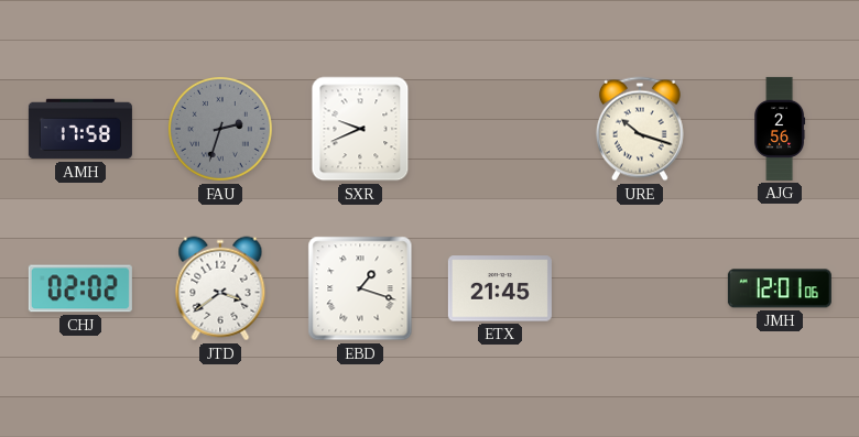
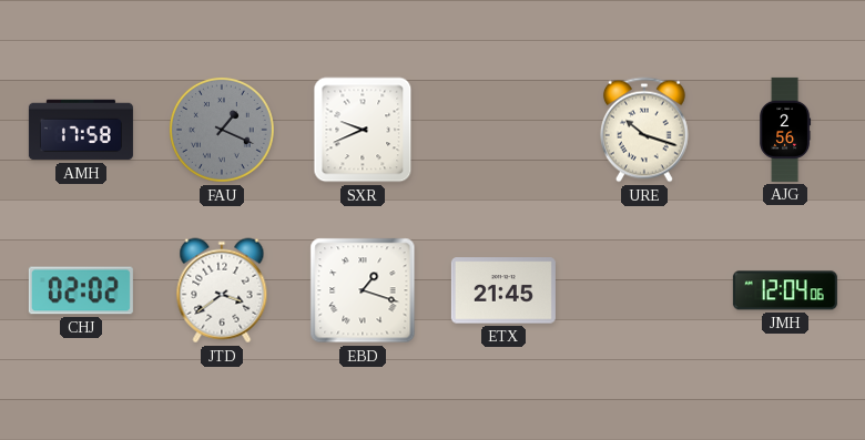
FAU: 2:33 -> 1:19 (222, 130)
JMH: 12:01 -> 12:04 (785, 290)
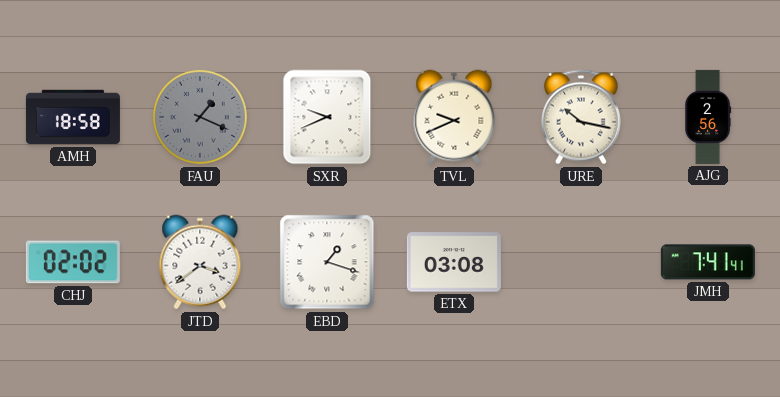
AMH: 17:58 -> 18:58 (73, 117)
TVL: none -> 9:41 (454, 117)
URE: 10:18 -> 10:17 (581, 117)
ETX: 21:45 -> 03:08 (454, 262)
JMH: 12:04 -> 7:41 (708, 262)
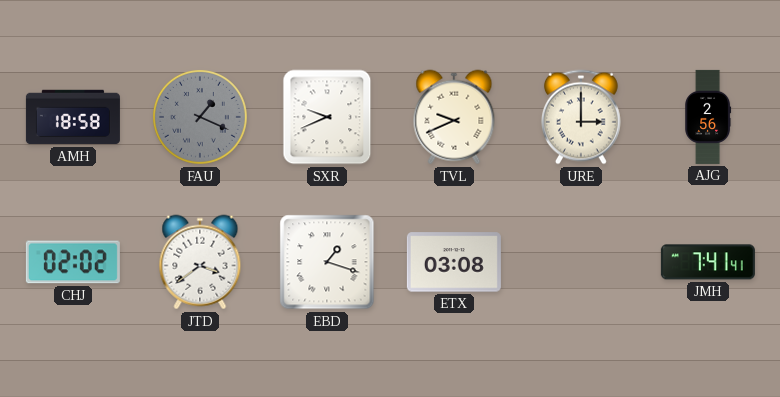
URE: 10:17 -> 3:00 (581, 117)
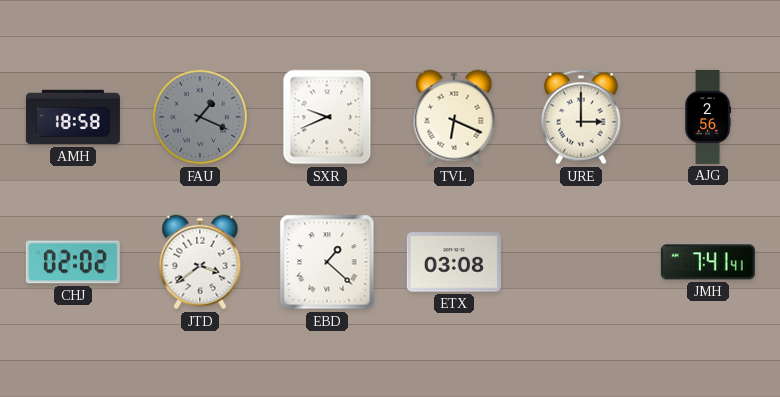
TVL: 9:41 -> 6:19 (454, 117)
EBD: 1:18 -> 1:22 (327, 262)
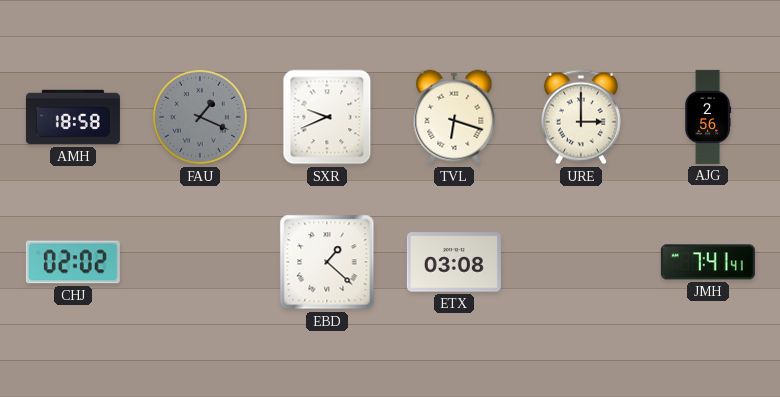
TVL: 6:19 -> 6:18 (454, 117)
JTD: 3:39 -> none (200, 262)
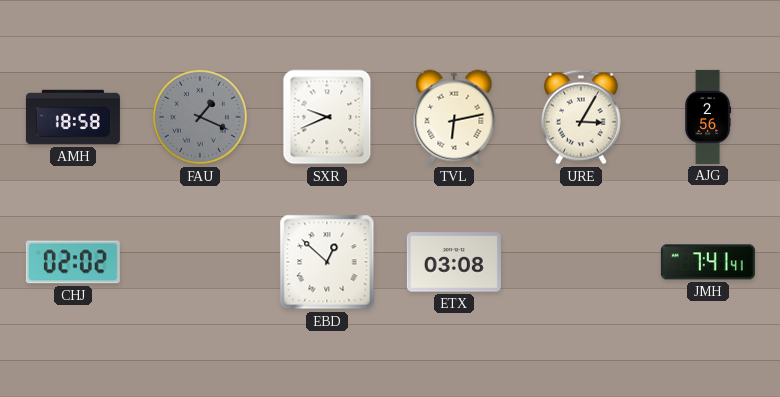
TVL: 6:18 -> 6:13 (454, 117)
URE: 3:00 -> 3:05 (581, 117)
EBD: 1:22 -> 12:52 (327, 262)
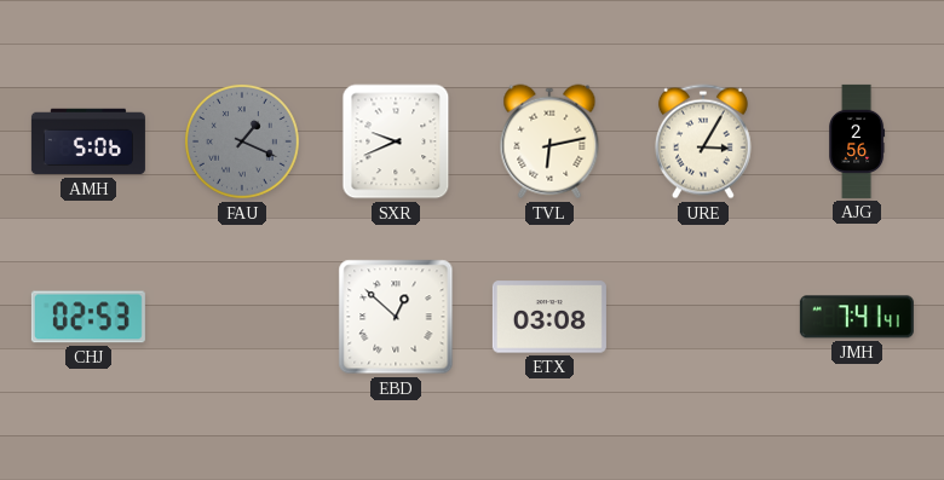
AMH: 18:58 -> 5:06 (88, 141)
CHJ: 02:02 -> 02:53 (88, 317)
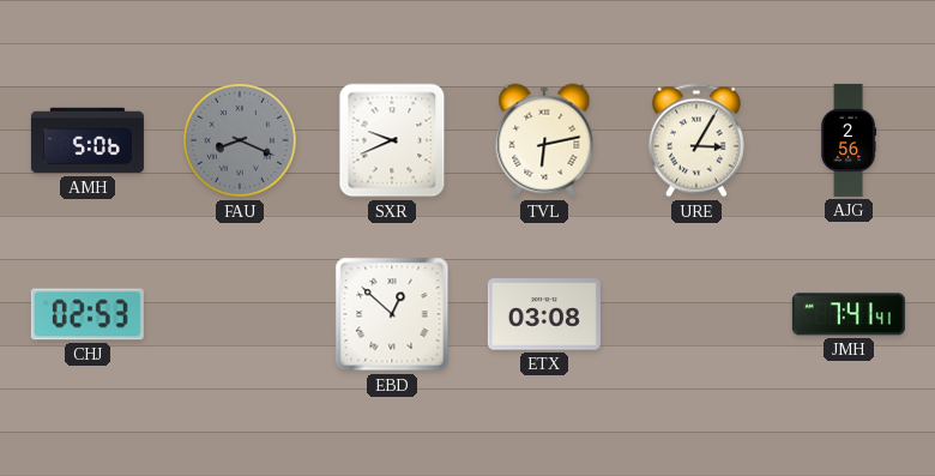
FAU: 1:19 -> 8:19 (240, 140)
